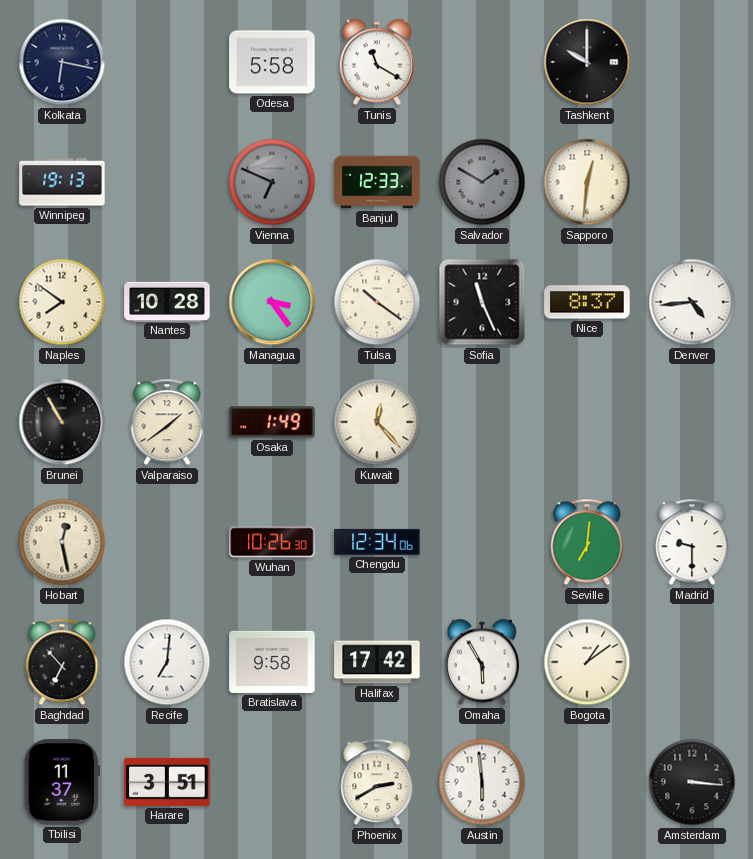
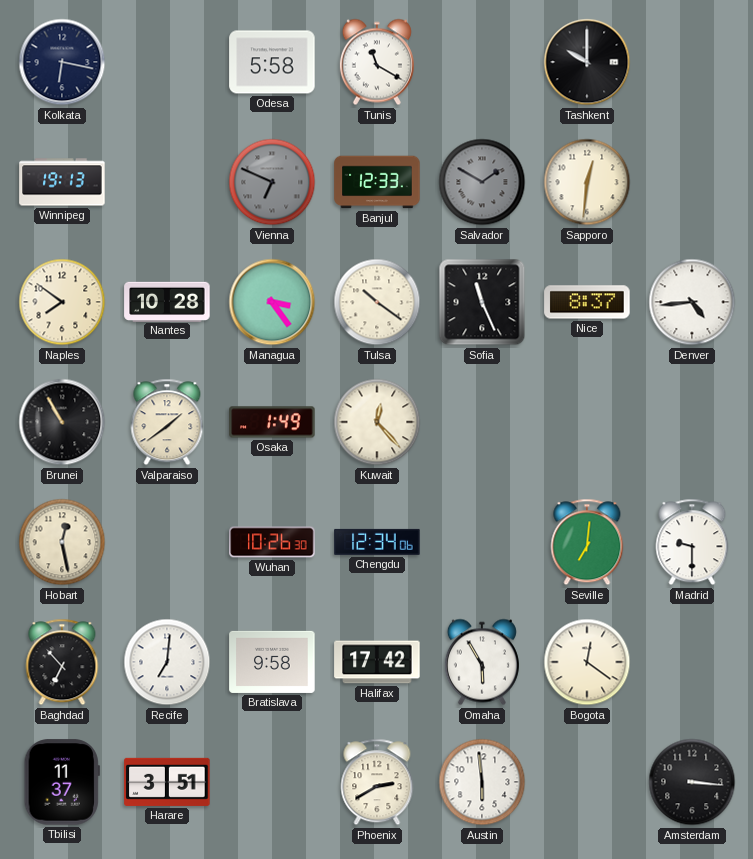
Bogota: 1:09 -> 12:21 (587, 662)
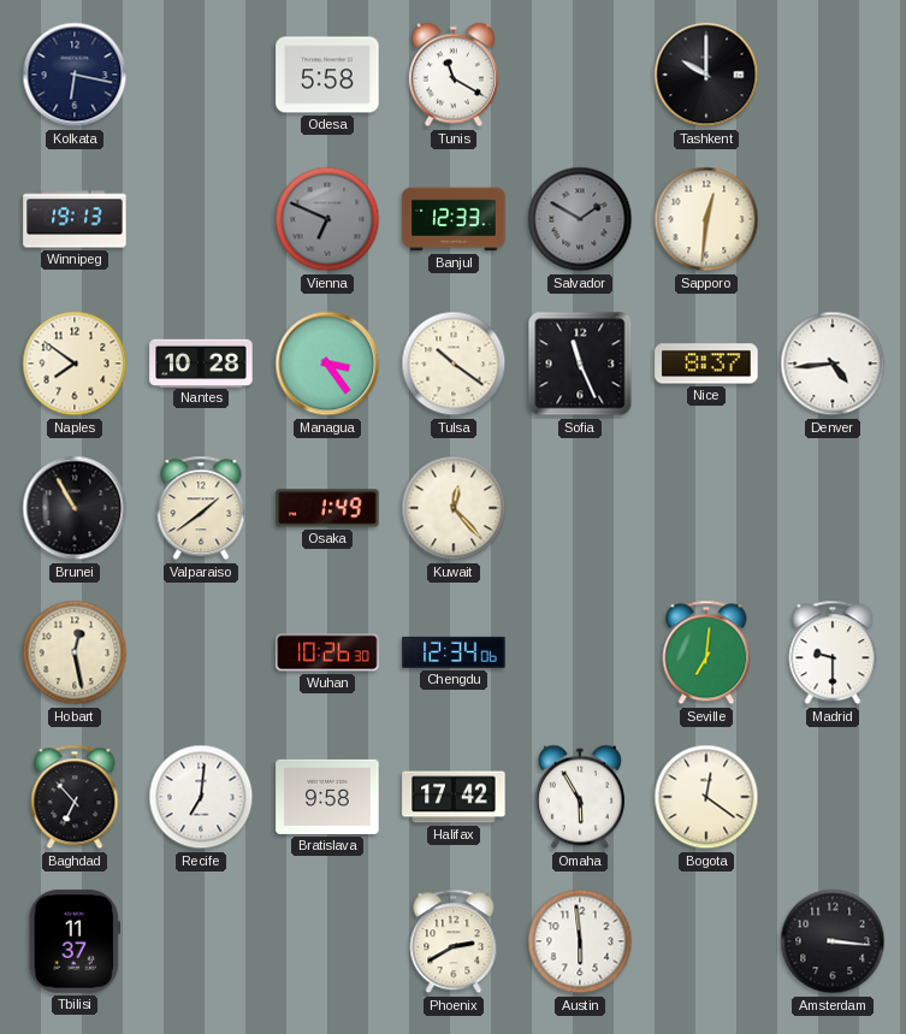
Harare: 3:51 -> none (167, 782)
